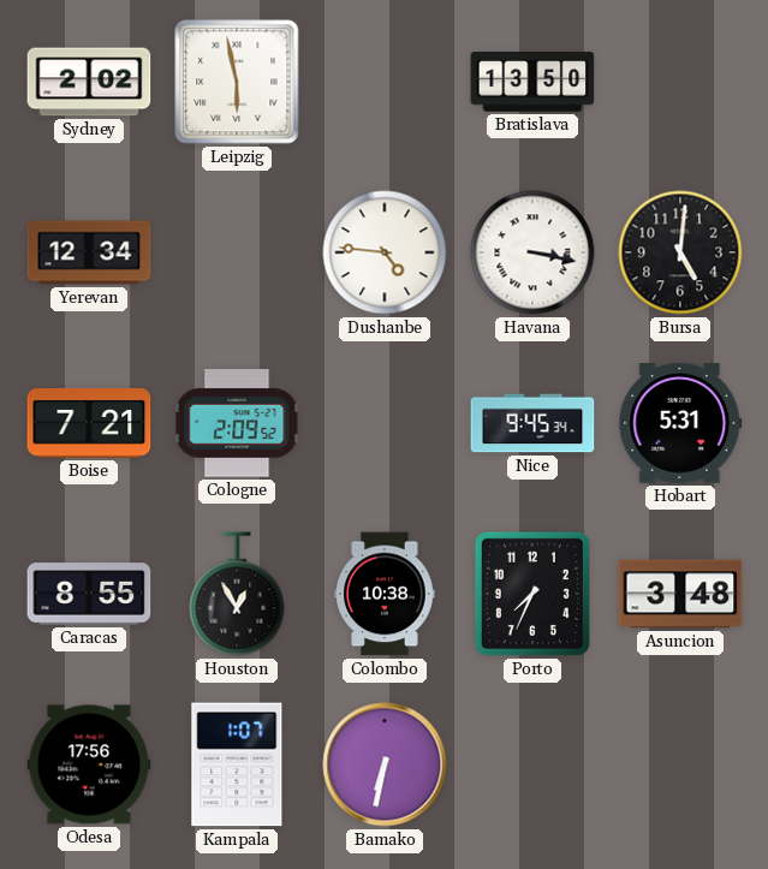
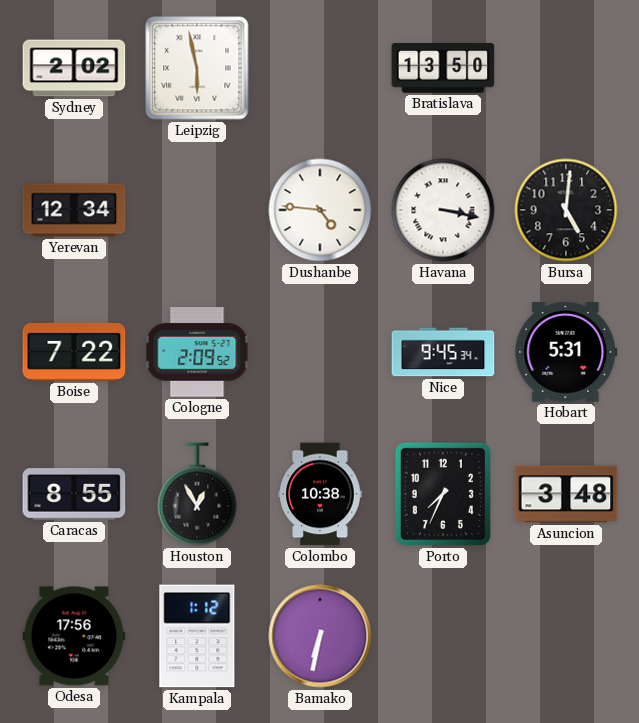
Boise: 7:21 -> 7:22 (74, 352)
Kampala: 1:07 -> 1:12 (197, 636)
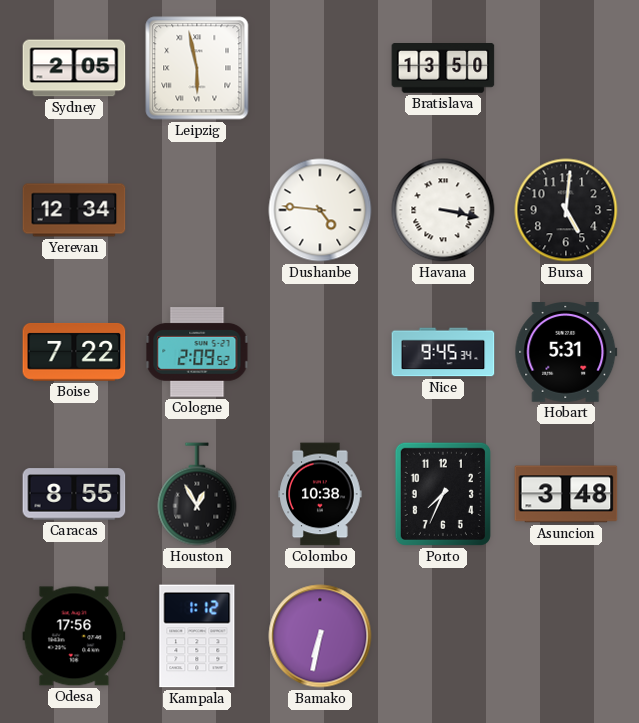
Sydney: 2:02 -> 2:05 (74, 68)
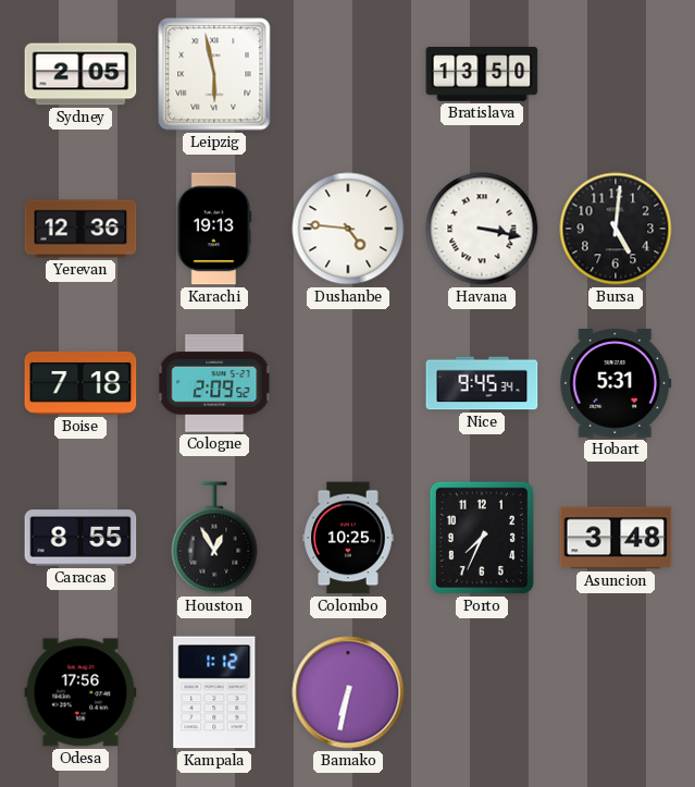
Yerevan: 12:34 -> 12:36 (80, 229)
Karachi: none -> 19:13 (214, 229)
Boise: 7:22 -> 7:18 (80, 383)
Colombo: 10:38 -> 10:25 (348, 538)
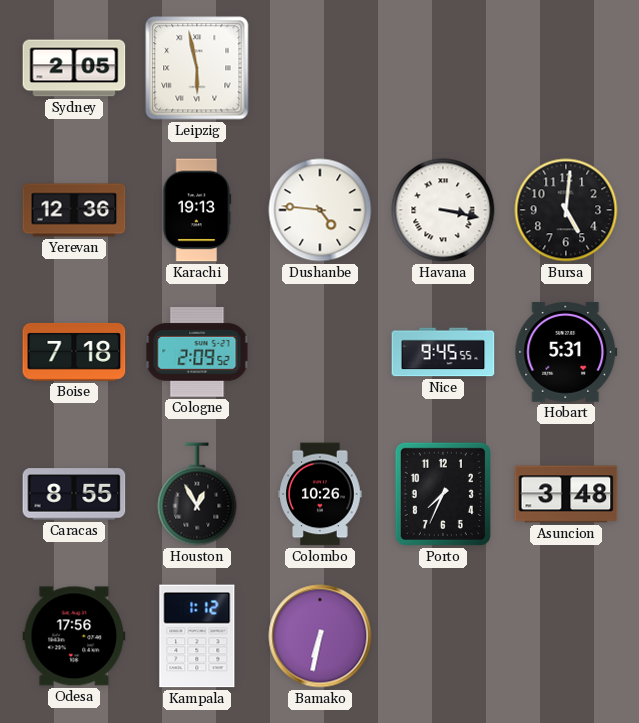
Bratislava: 13:50 -> none (482, 74)
Nice: 9:45:34 -> 9:45:55 (443, 352)
Colombo: 10:25 -> 10:26 (320, 494)
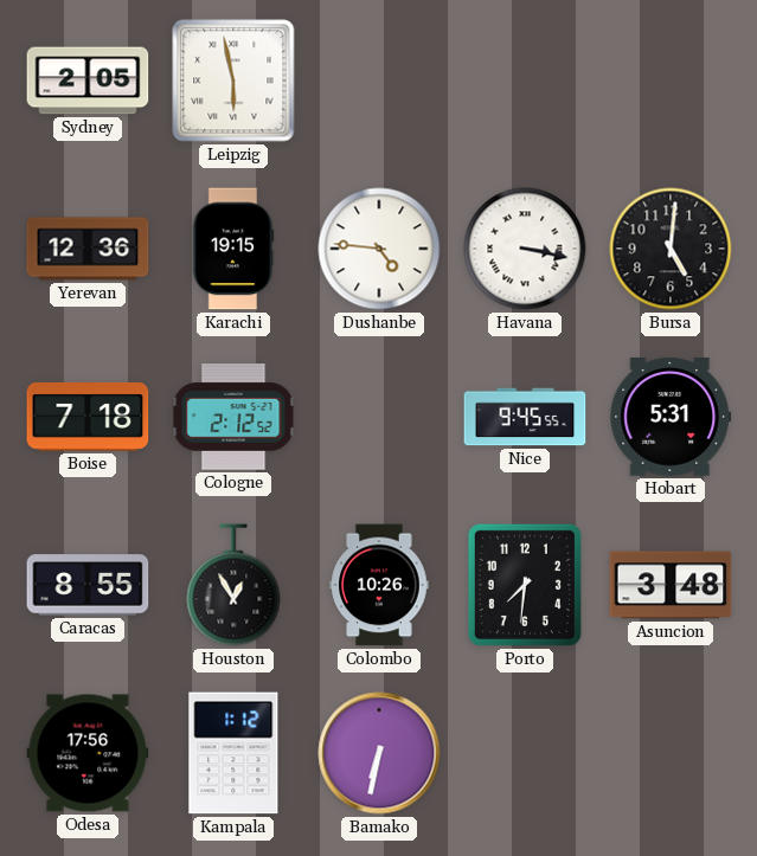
Karachi: 19:13 -> 19:15 (233, 249)
Cologne: 2:09 -> 2:12 (233, 418)
Porto: 7:34 -> 7:31 (525, 585)
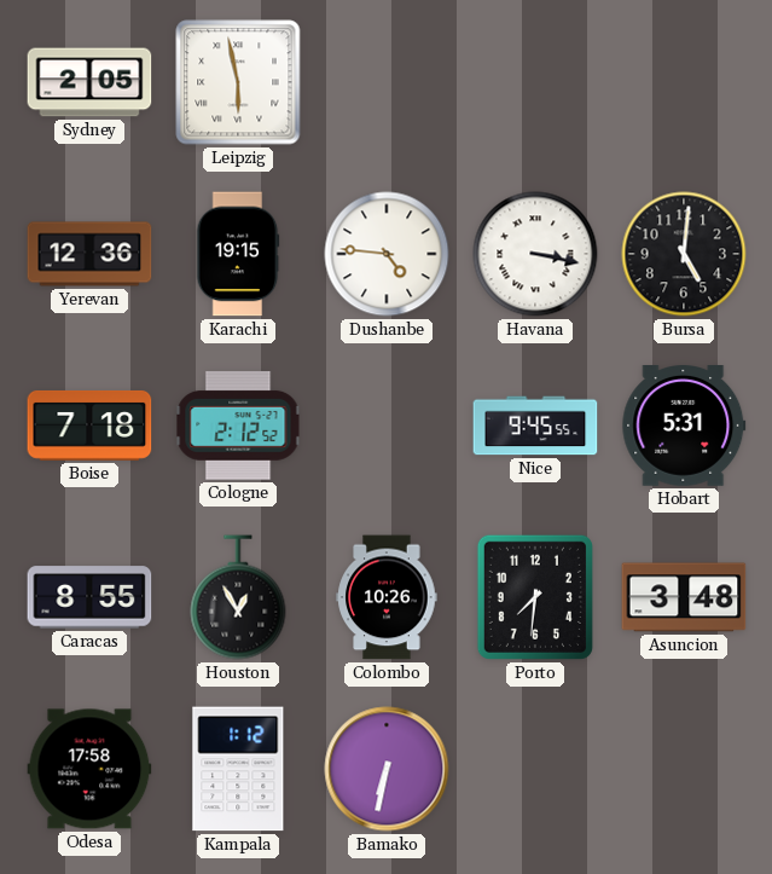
Odesa: 17:56 -> 17:58 (89, 769)
